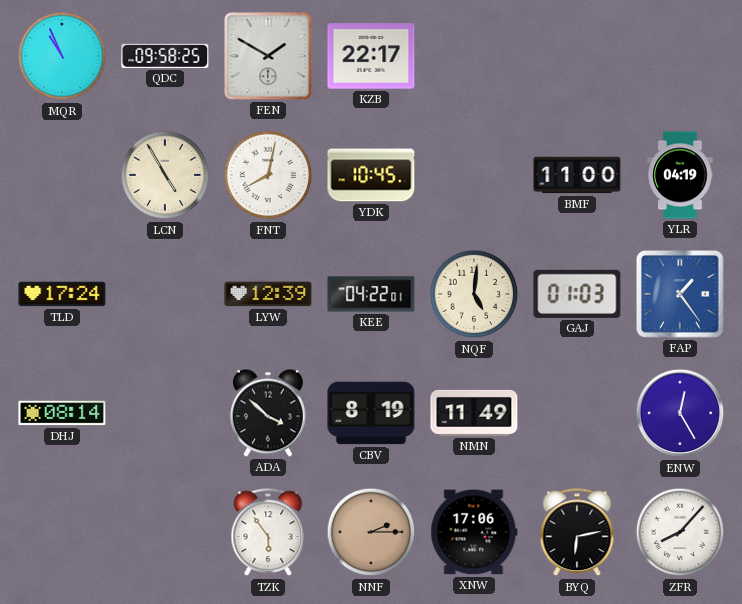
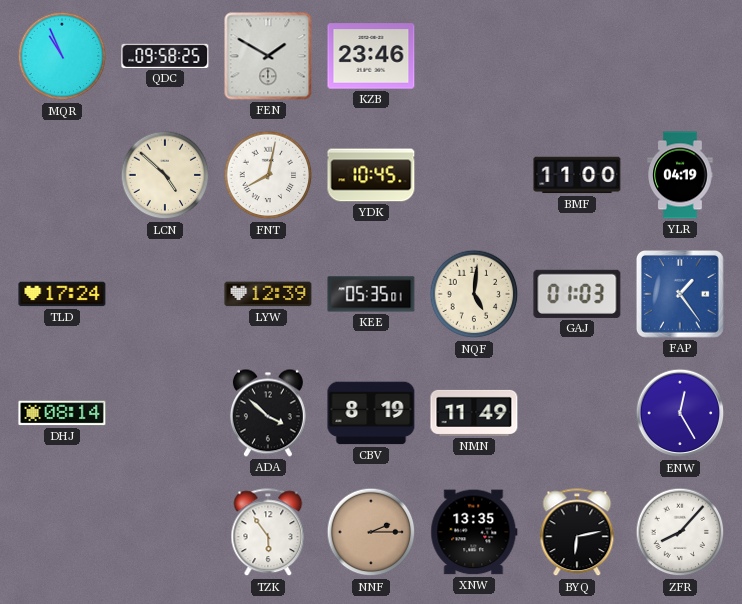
KZB: 22:17 -> 23:46 (371, 56)
LCN: 4:55 -> 4:52 (165, 175)
KEE: 04:22 -> 05:35 (371, 294)
XNW: 17:06 -> 13:35 (474, 532)
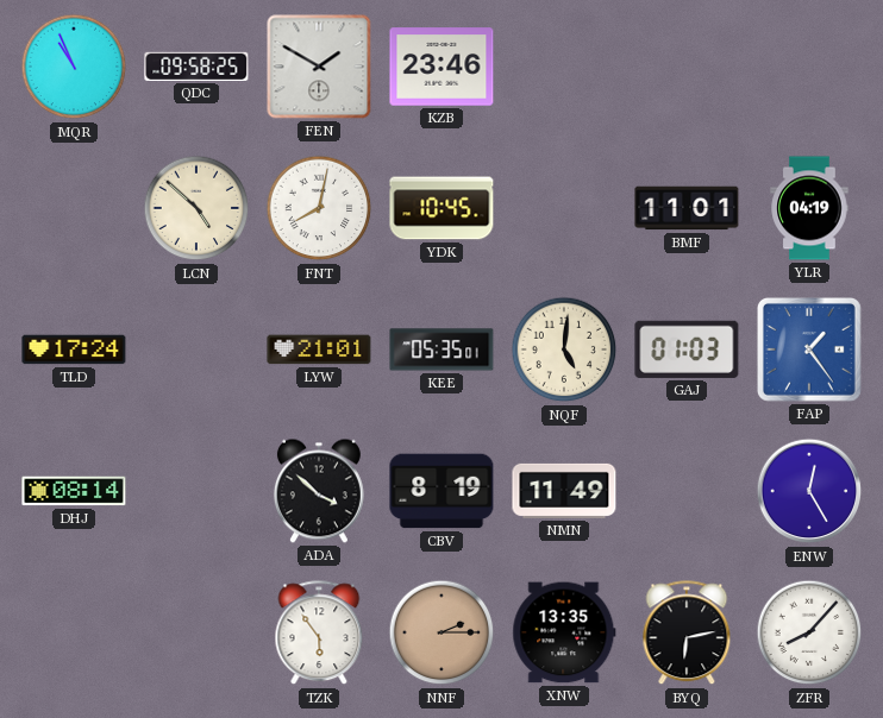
BMF: 11:00 -> 11:01 (687, 208)
LYW: 12:39 -> 21:01 (319, 349)
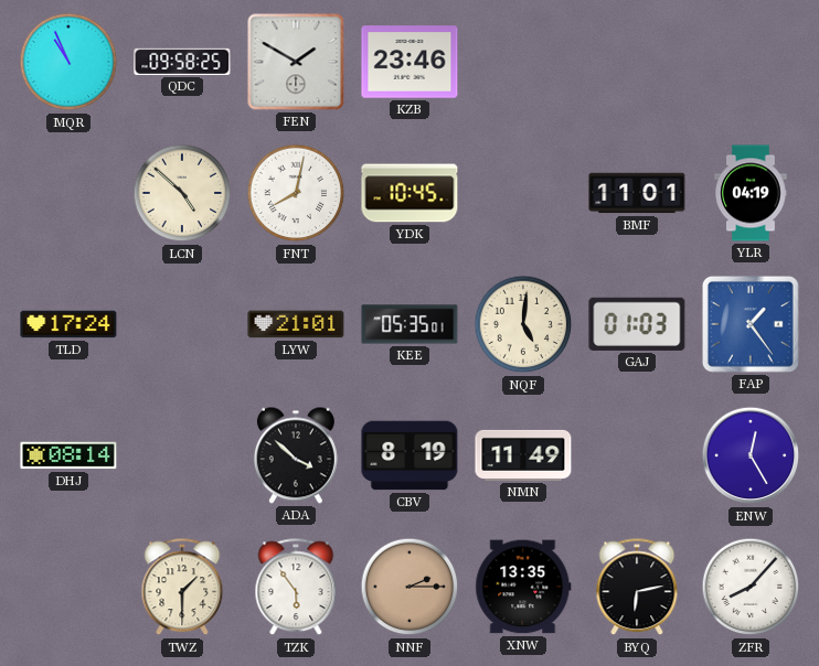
TWZ: none -> 1:30 (182, 588)
